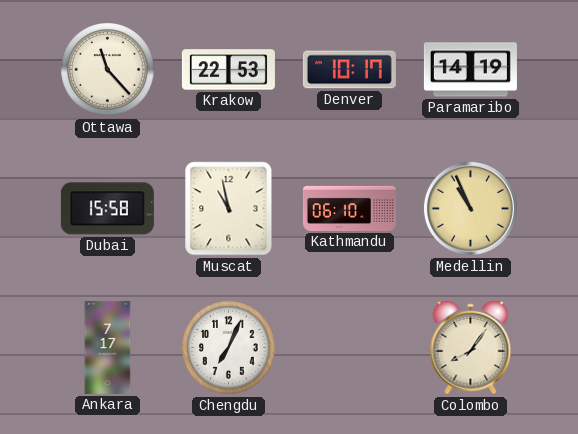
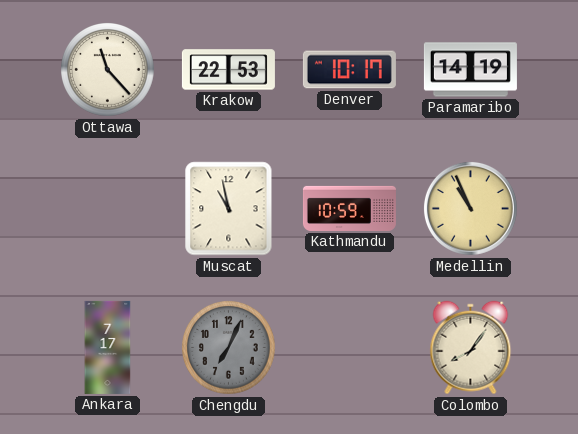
Dubai: 15:58 -> none (107, 209)
Kathmandu: 06:10 -> 10:59 (349, 208)
Chengdu dial: white -> grey (229, 348)
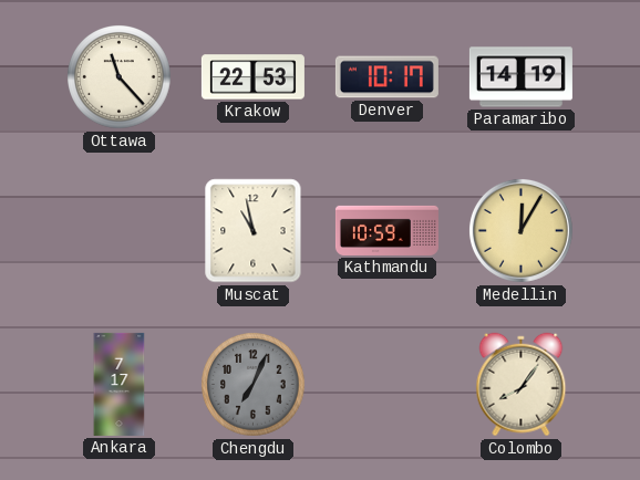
Medellin: 10:56 -> 12:05 (520, 230)
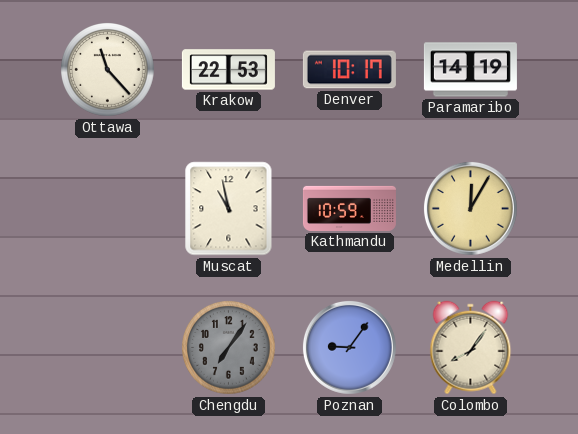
Ankara: 7:17 -> none (120, 384)
Chengdu: 7:04 -> 7:06 (229, 348)
Poznan: none -> 9:06 (349, 347)
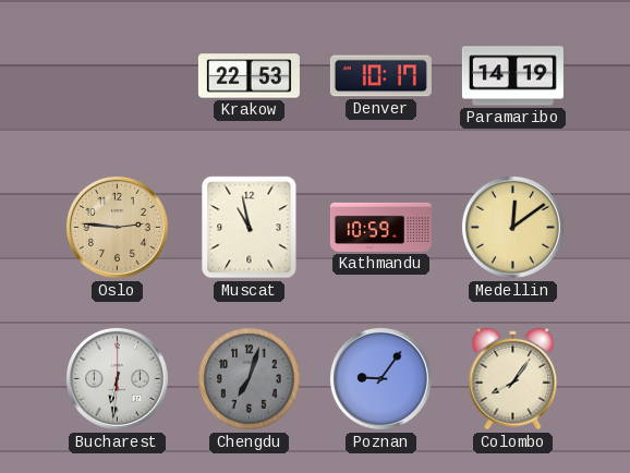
Ottawa: 11:23 -> none (108, 70)
Oslo: none -> 2:46 (117, 227)
Medellin: 12:05 -> 12:09 (512, 227)
Bucharest: none -> 6:31 (117, 378)
Chengdu: 7:06 -> 7:03 (250, 379)
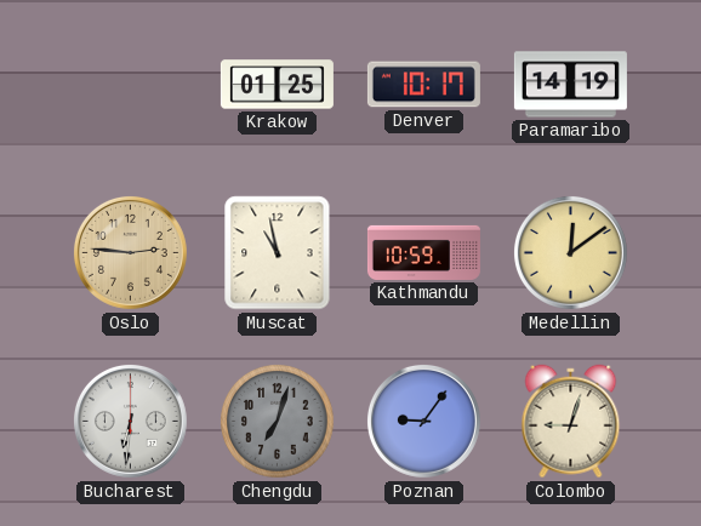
Krakow: 22:53 -> 01:25 (277, 85)
Colombo: 8:06 -> 9:03 (571, 422)
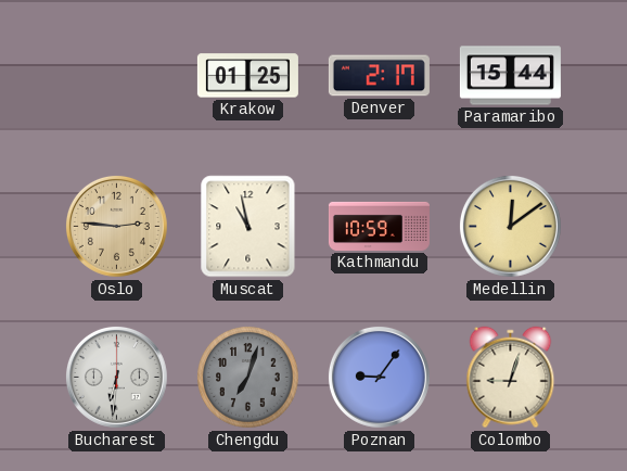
Denver: 10:17 -> 2:17 (379, 76)
Paramaribo: 14:19 -> 15:44 (510, 76)
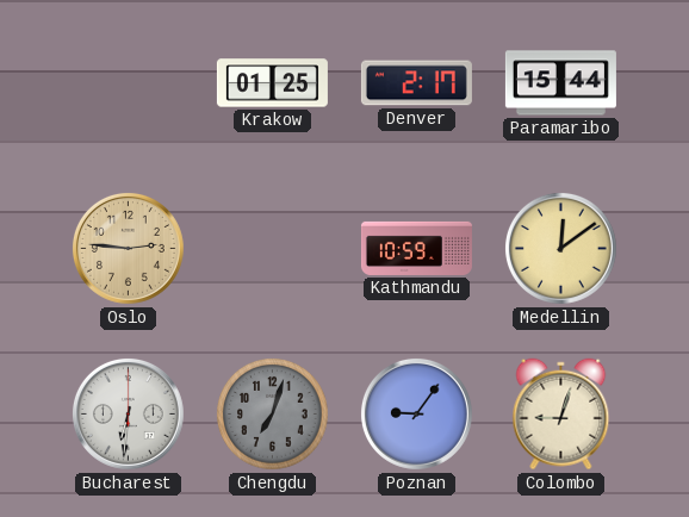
Muscat: 10:58 -> none (248, 227)
